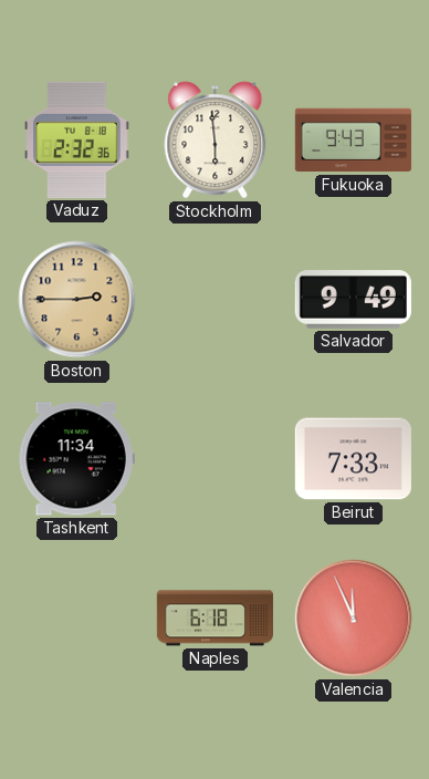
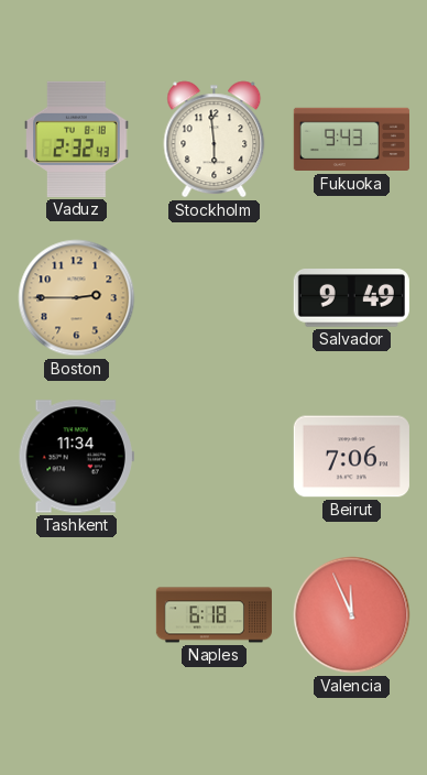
Vaduz: 2:32:36 -> 2:32:43 (77, 139)
Beirut: 7:33 -> 7:06 (351, 457)
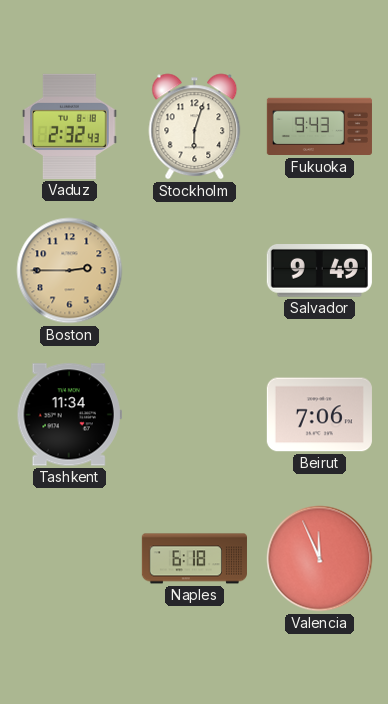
Stockholm: 5:59 -> 6:03 (195, 127)
